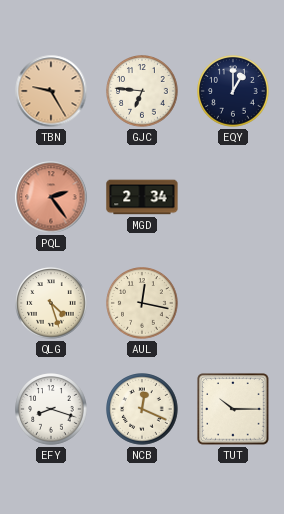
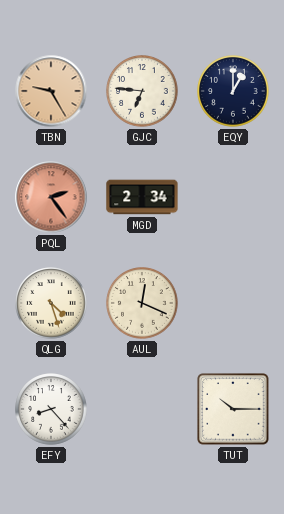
AUL: 12:17 -> 12:19 (142, 303)
EFY: 8:18 -> 8:23 (51, 409)
NCB: 12:19 -> none (142, 409)
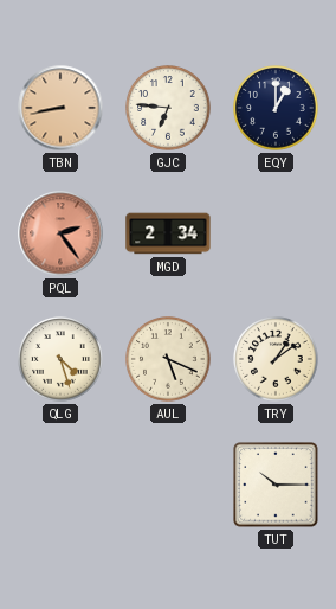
TBN: 9:25 -> 8:43 (60, 108)
AUL: 12:19 -> 5:19 (168, 359)
TRY: none -> 1:09 (276, 359)
EFY: 8:23 -> none (51, 409)
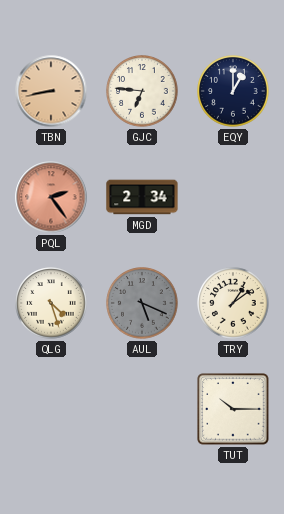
AUL dial: cream -> grey (142, 303)
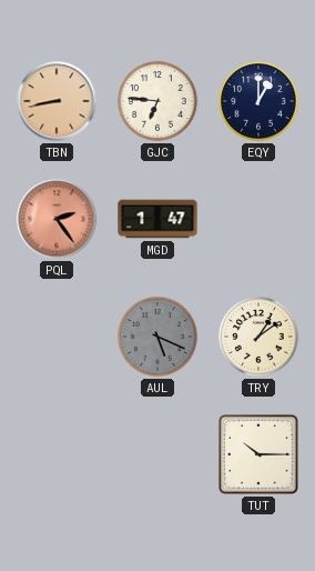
MGD: 2:34 -> 1:47 (157, 219)
QLG: 4:27 -> none (51, 303)
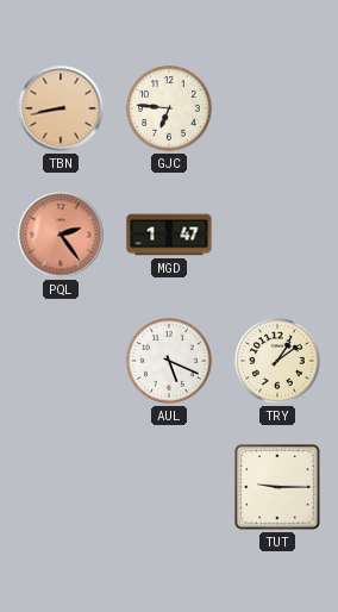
EQY: 1:00 -> none (258, 101)
AUL dial: grey -> white (169, 361)
TUT: 10:15 -> 9:15 (277, 487)
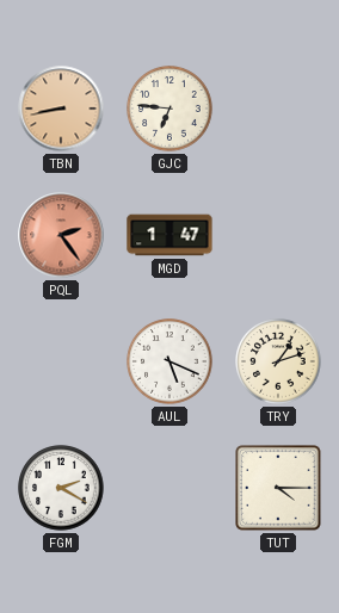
TRY: 1:09 -> 1:12 (278, 361)
FGM: none -> 2:20 (61, 488)
TUT: 9:15 -> 4:15 (278, 488)
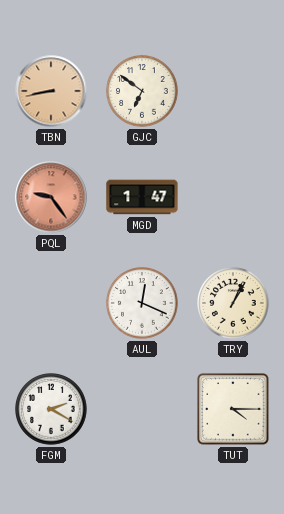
GJC: 6:46 -> 6:51 (142, 91)
PQL: 2:24 -> 9:24 (51, 197)
AUL: 5:19 -> 12:19 (142, 303)
TRY: 1:12 -> 1:04 (233, 303)
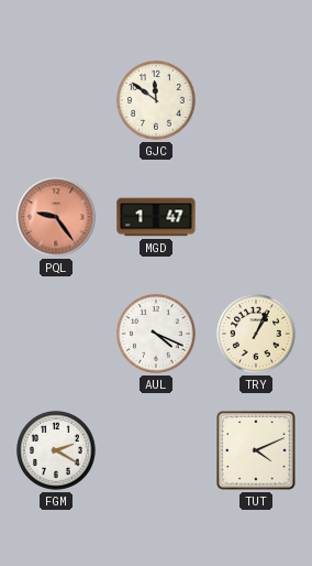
TBN: 8:43 -> none (51, 91)
GJC: 6:51 -> 11:51 (156, 100)
AUL: 12:19 -> 4:19 (156, 334)
TUT: 4:15 -> 4:11 (256, 450)
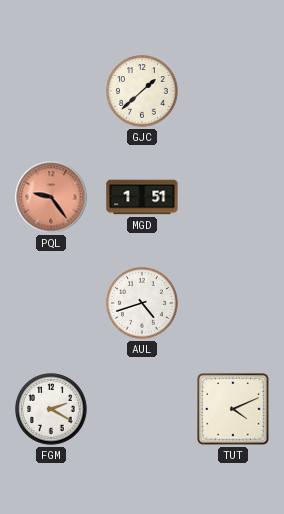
GJC: 11:51 -> 1:38 (142, 91)
MGD: 1:47 -> 1:51 (142, 197)
AUL: 4:19 -> 4:42 (142, 303)
TRY: 1:04 -> none (256, 334)
